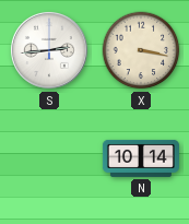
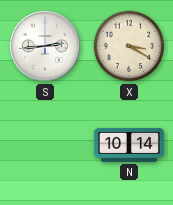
X: 3:17 -> 3:20 (129, 46)
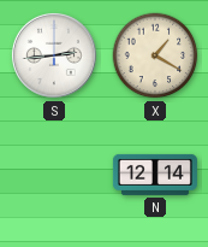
X: 3:20 -> 1:20 (155, 55)
N: 10:14 -> 12:14 (155, 175)
